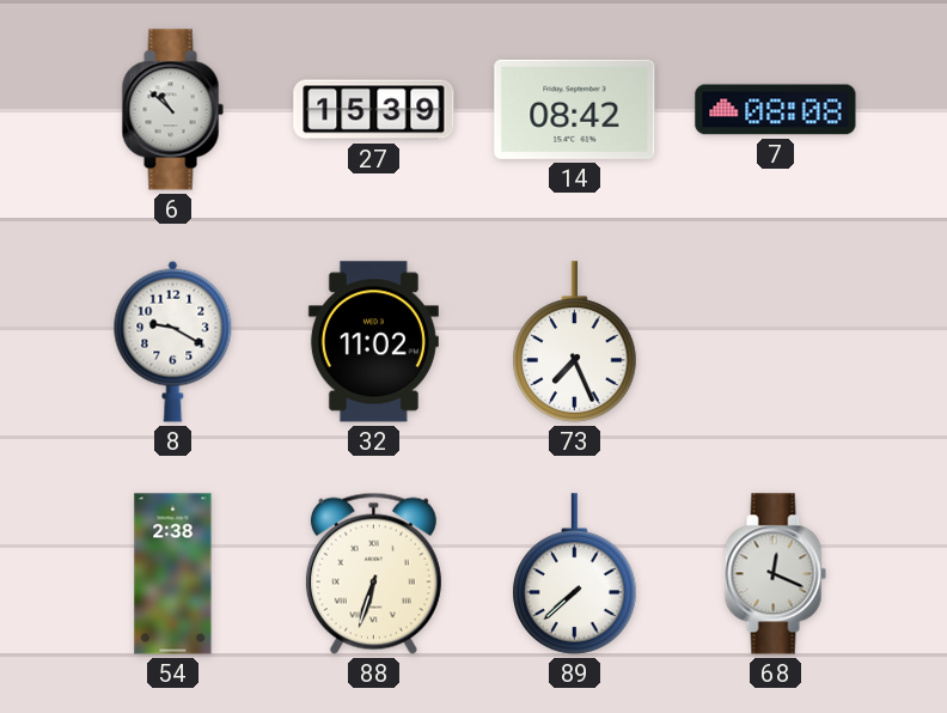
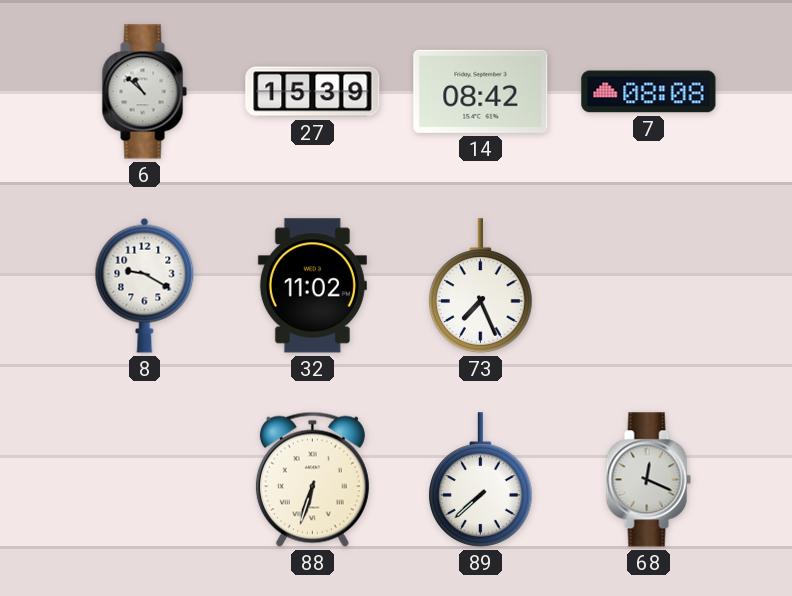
54: 2:38 -> none (173, 574)
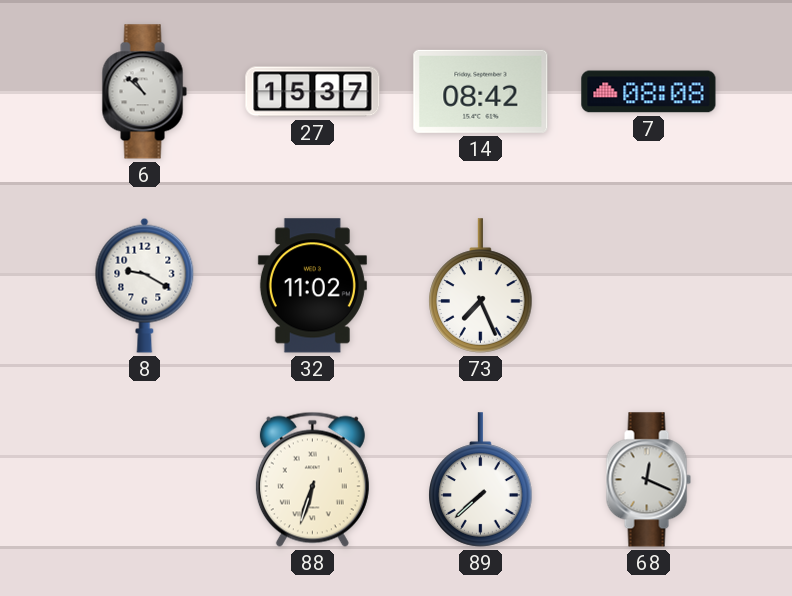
27: 15:39 -> 15:37 (313, 92)
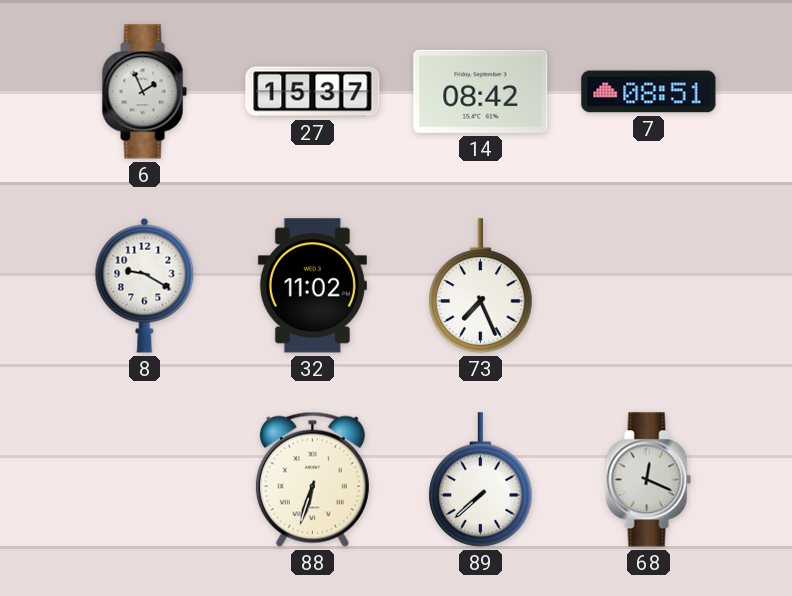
6: 10:52 -> 1:56 (144, 92)
7: 08:08 -> 08:51 (649, 92)
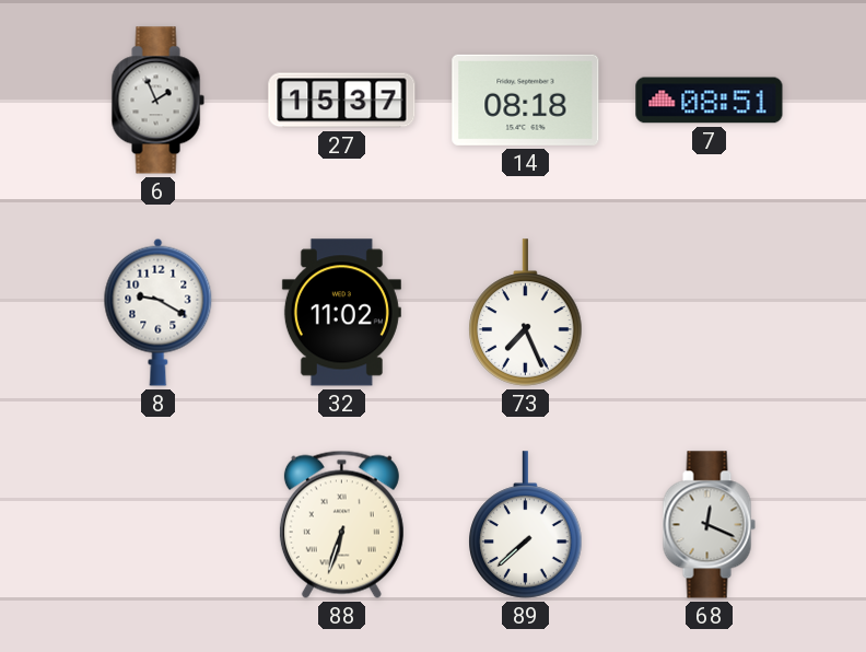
14: 08:42 -> 08:18 (526, 100)
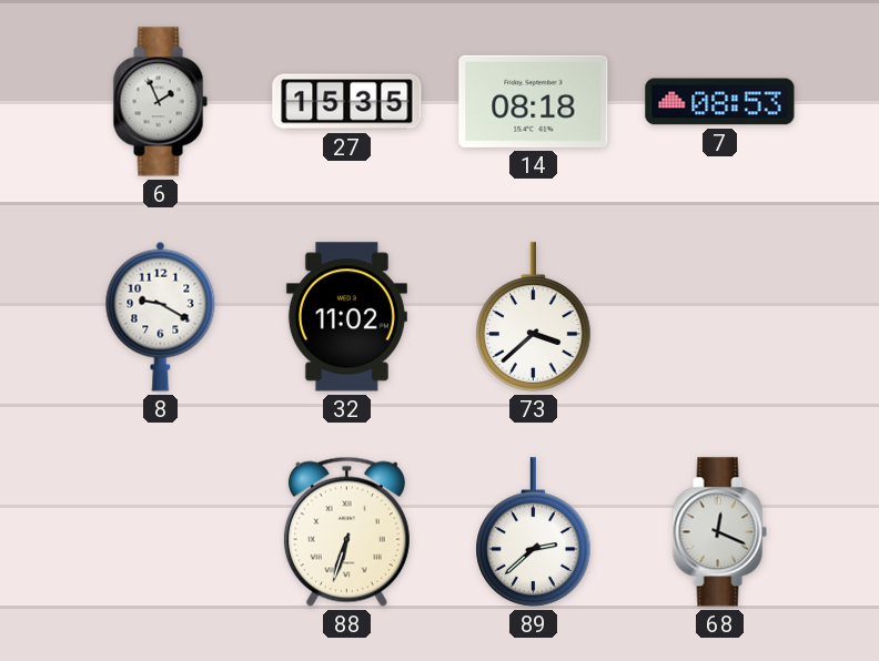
27: 15:37 -> 15:35 (347, 102)
7: 08:51 -> 08:53 (720, 102)
73: 7:26 -> 3:38 (534, 317)
89: 7:38 -> 2:38 (534, 532)
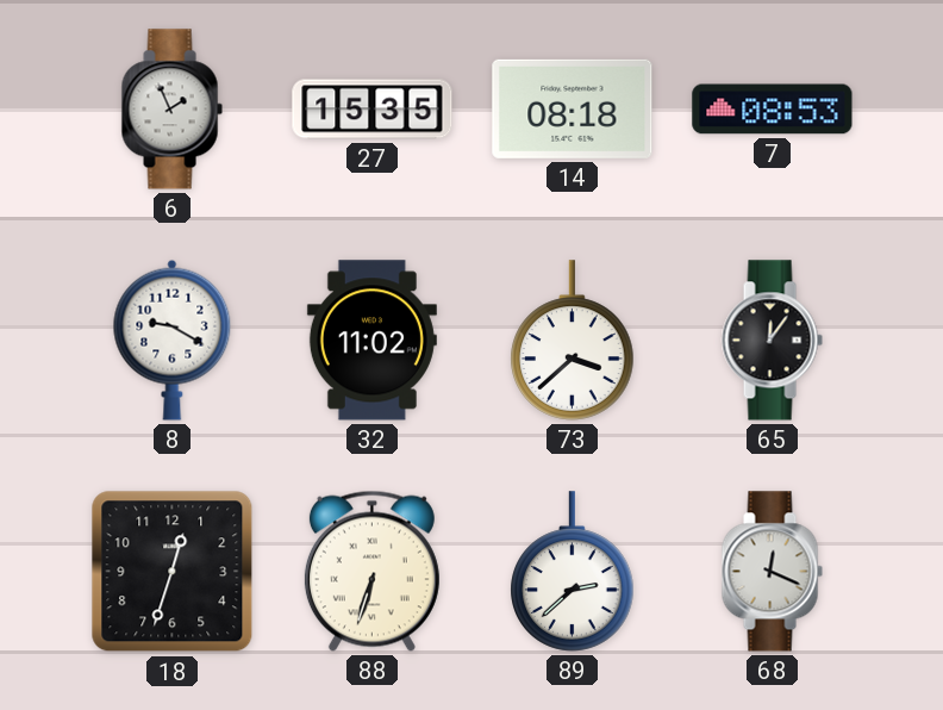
65: none -> 12:06 (772, 341)
18: none -> 12:33 (173, 572)
